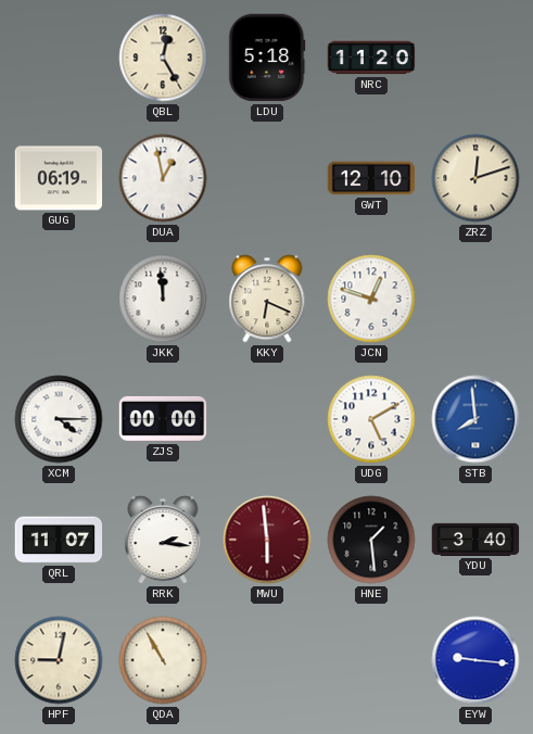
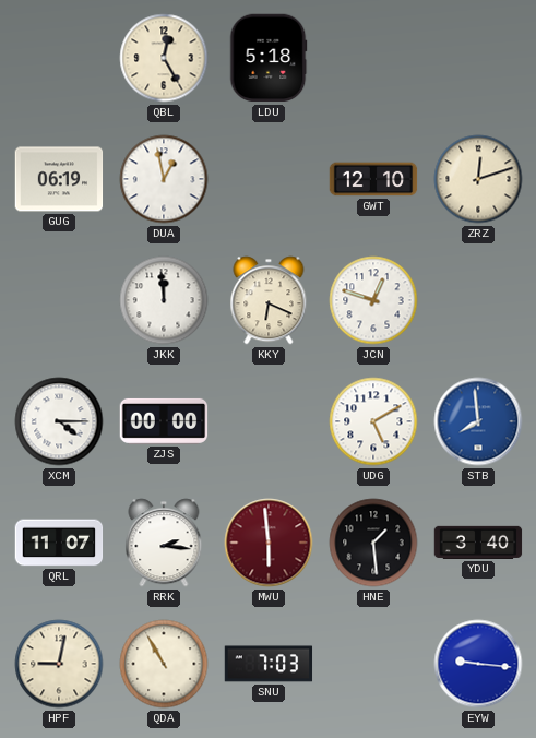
NRC: 11:20 -> none (371, 58)
SNU: none -> 7:03 (269, 664)
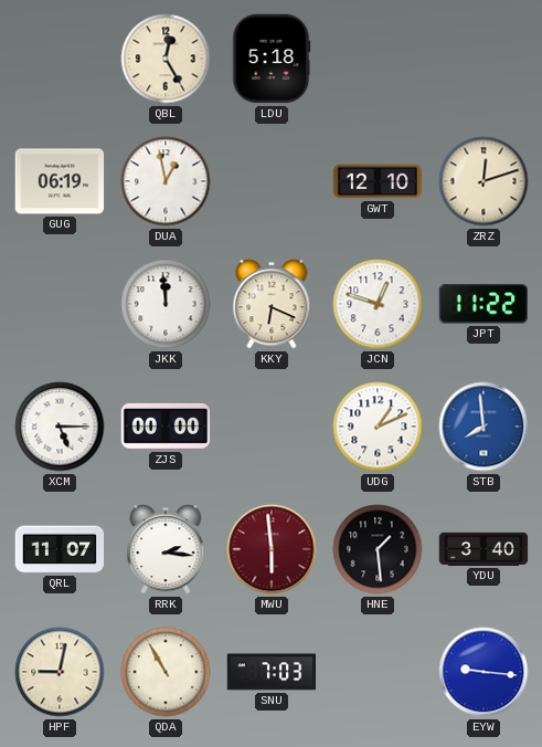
JPT: none -> 11:22 (483, 304)
XCM: 4:15 -> 5:15 (60, 427)
UDG: 5:10 -> 1:11 (378, 427)
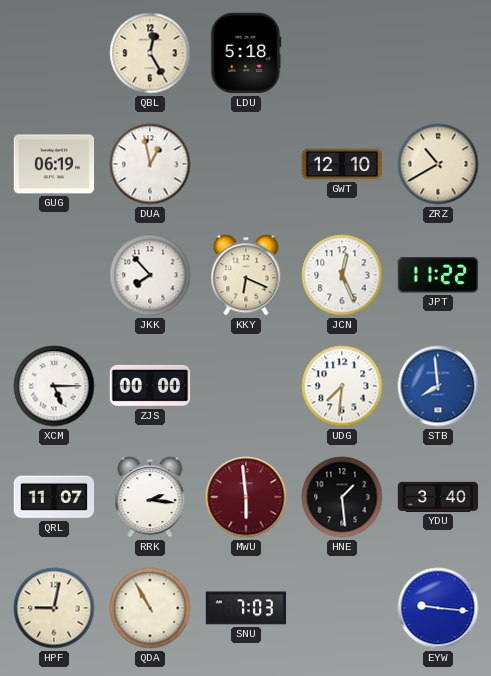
ZRZ: 12:12 -> 10:40 (438, 164)
JKK: 11:59 -> 7:53 (150, 275)
JCN: 12:48 -> 12:26 (342, 275)
UDG: 1:11 -> 7:31 (342, 386)
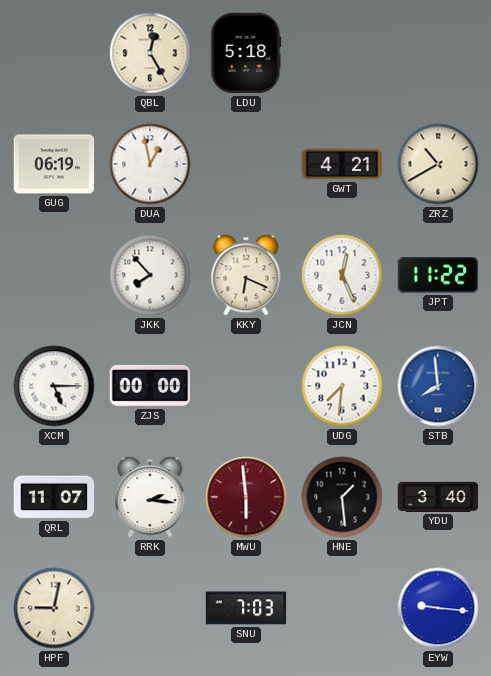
GWT: 12:10 -> 4:21 (342, 164)
QDA: 10:55 -> none (150, 608)
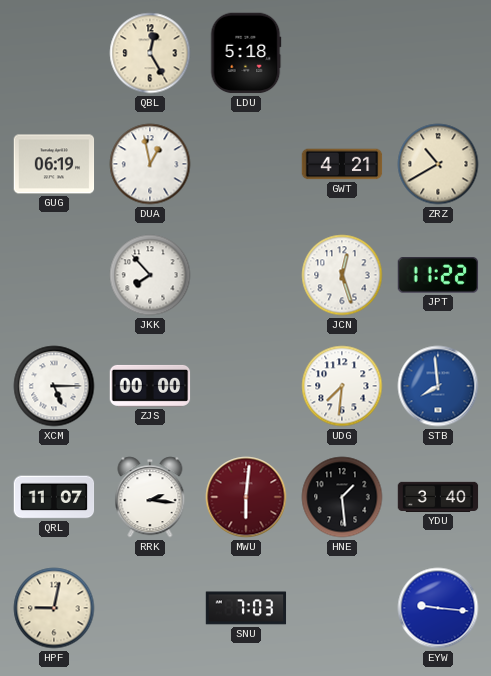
KKY: 6:19 -> none (246, 275)
JCN: 12:26 -> 12:27 (342, 275)
MWU: 5:59 -> 6:01 (246, 497)
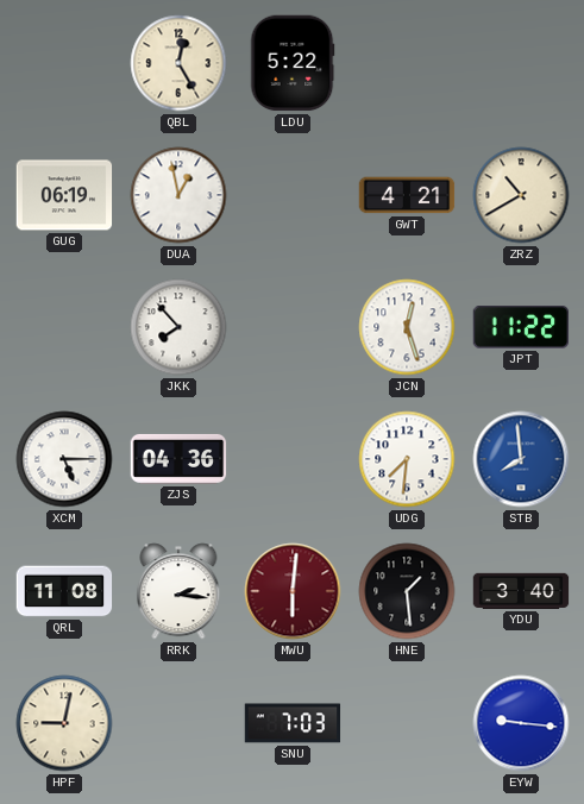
LDU: 5:18 -> 5:22 (293, 63)
ZJS: 00:00 -> 04:36 (178, 459)
QRL: 11:07 -> 11:08 (64, 591)
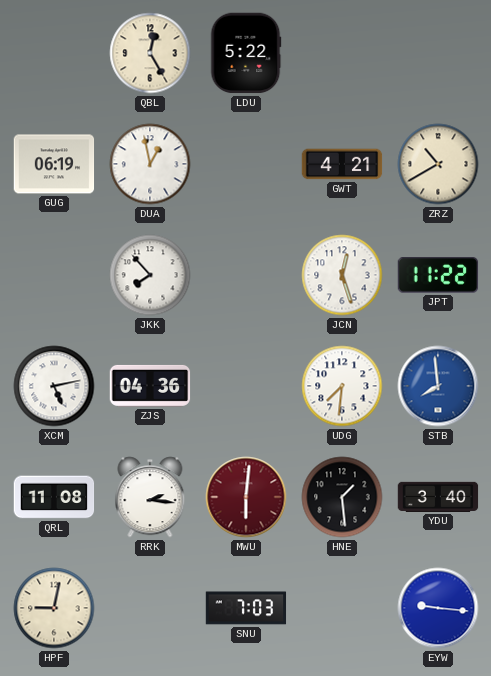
XCM: 5:15 -> 5:13 (54, 386)
